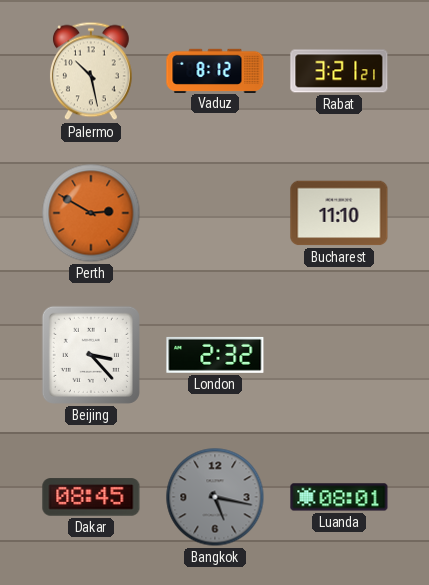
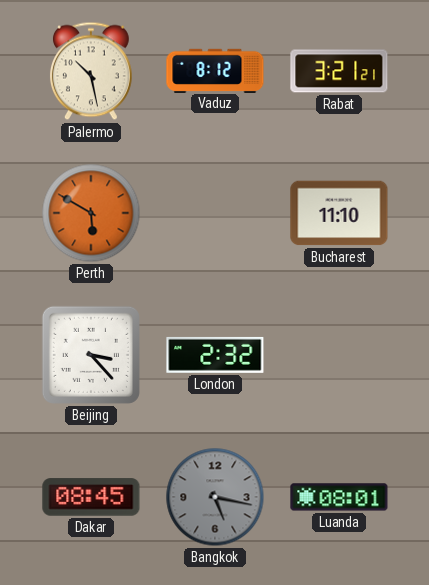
Perth: 2:50 -> 5:50 (91, 213)
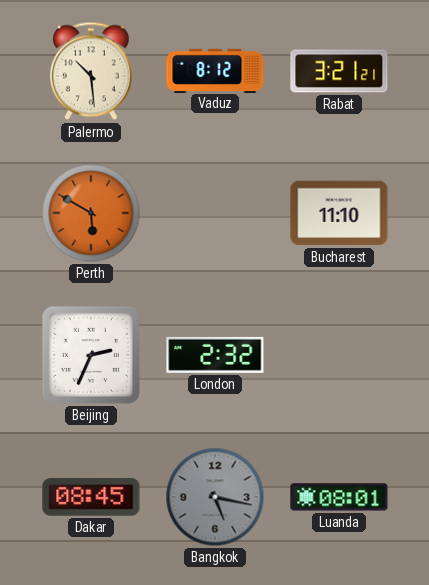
Palermo: 10:28 -> 10:29 (91, 71)
Beijing: 3:23 -> 2:34 (91, 355)
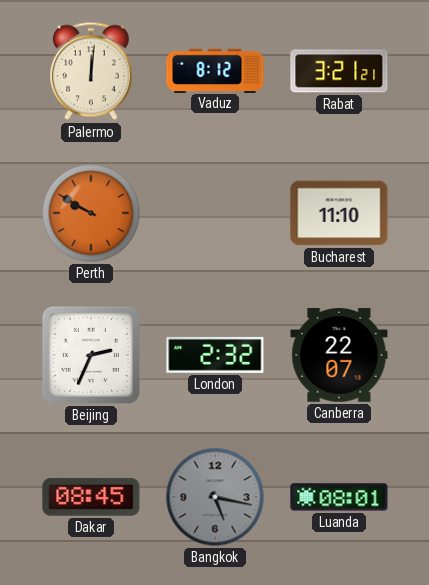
Palermo: 10:29 -> 12:01 (91, 71)
Perth: 5:50 -> 9:50 (91, 213)
Canberra: none -> 22:07 (339, 355)
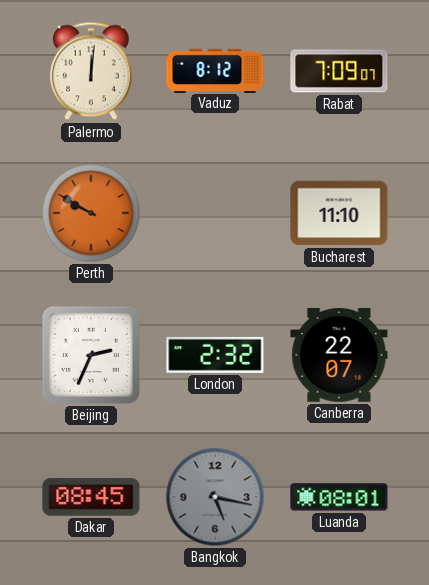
Rabat: 3:21 -> 7:09 (339, 71)
